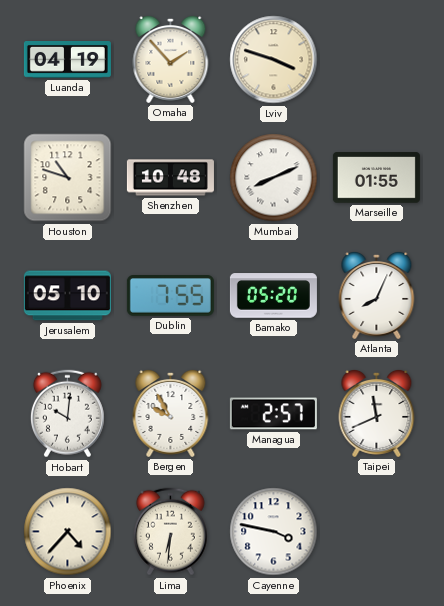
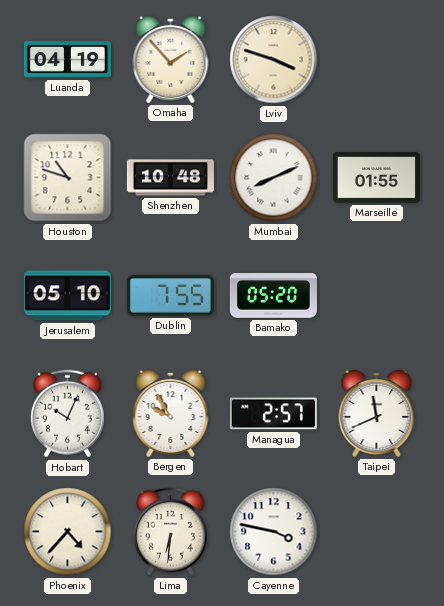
Atlanta: 8:04 -> none (377, 295)
Hobart: 10:01 -> 10:04 (67, 414)
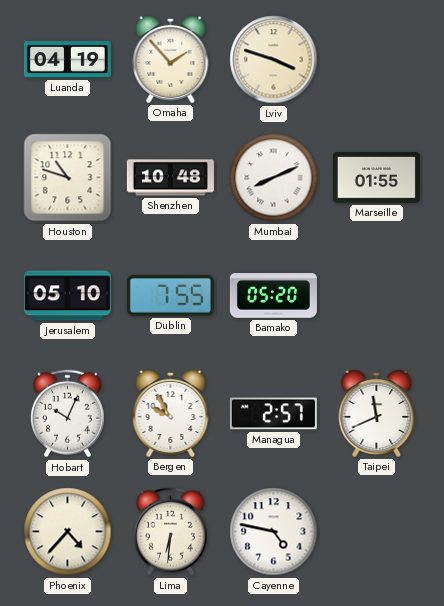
Cayenne: 3:47 -> 4:47 (274, 532)
